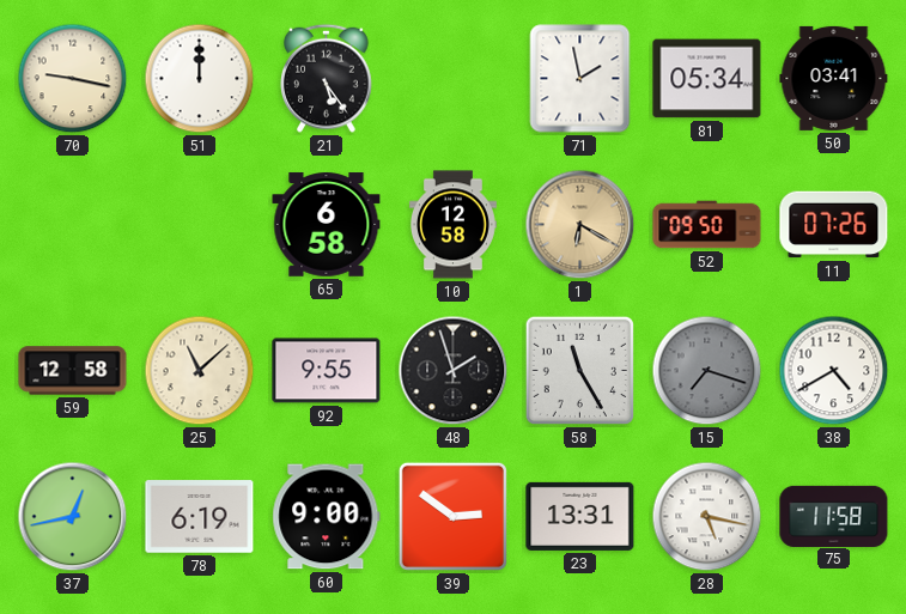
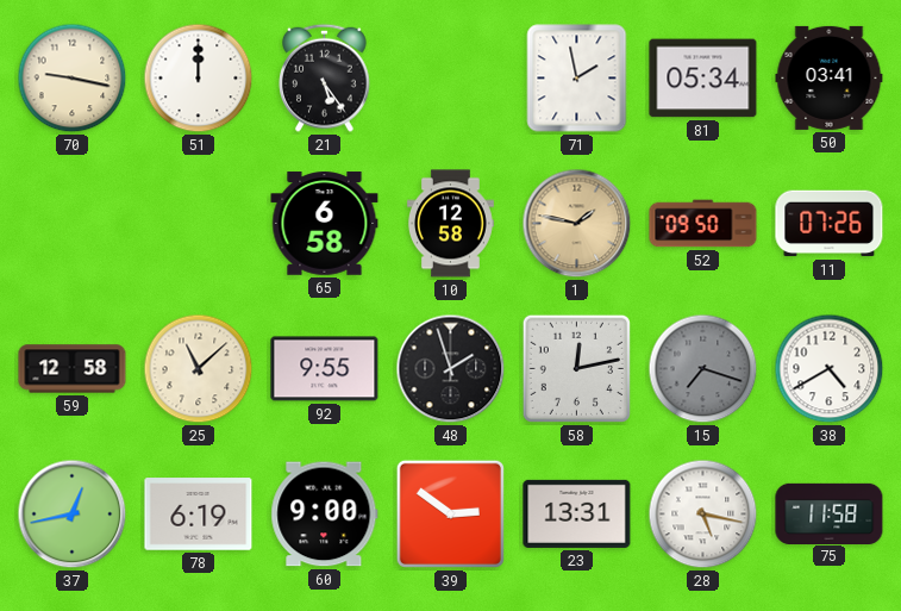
1: 6:20 -> 1:47 (577, 224)
58: 11:25 -> 12:13 (576, 368)
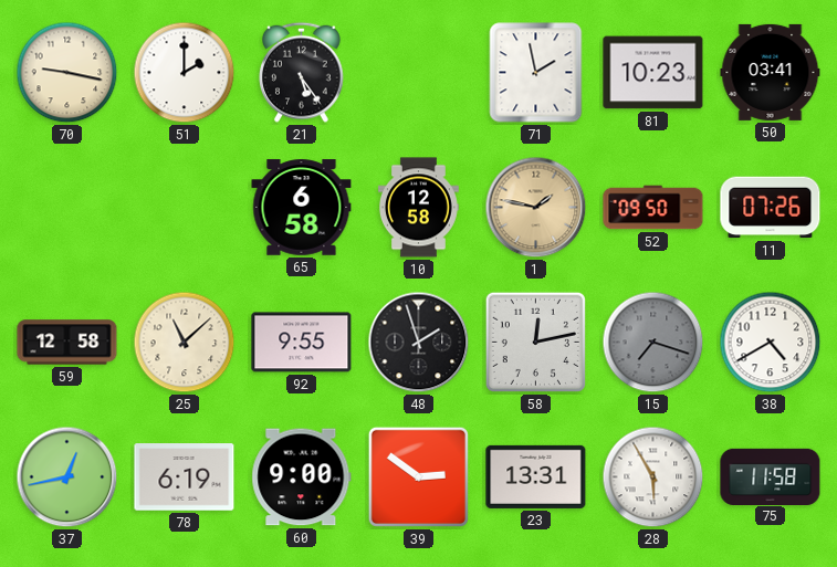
51: 12:00 -> 2:00 (185, 73)
81: 05:34 -> 10:23 (653, 73)
28: 5:17 -> 5:55 (653, 477)
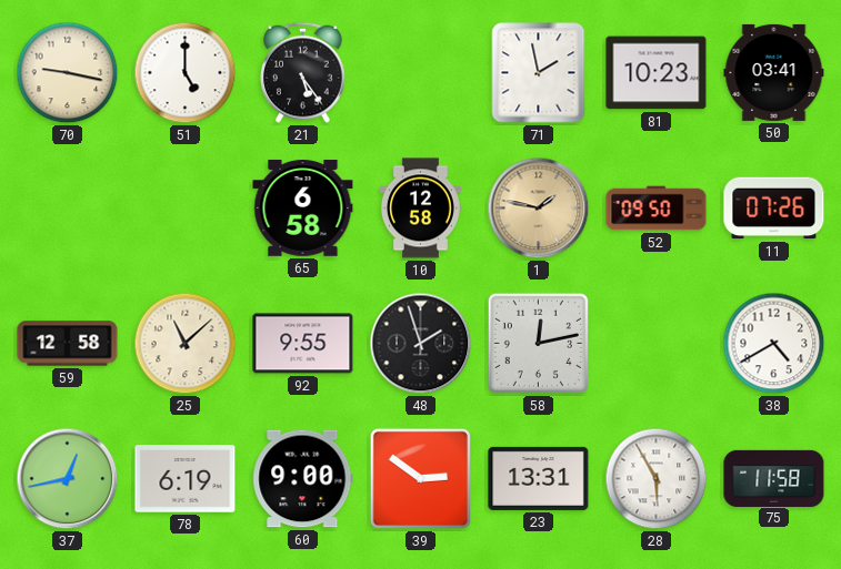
51: 2:00 -> 5:00 (186, 73)
15: 7:18 -> none (653, 343)
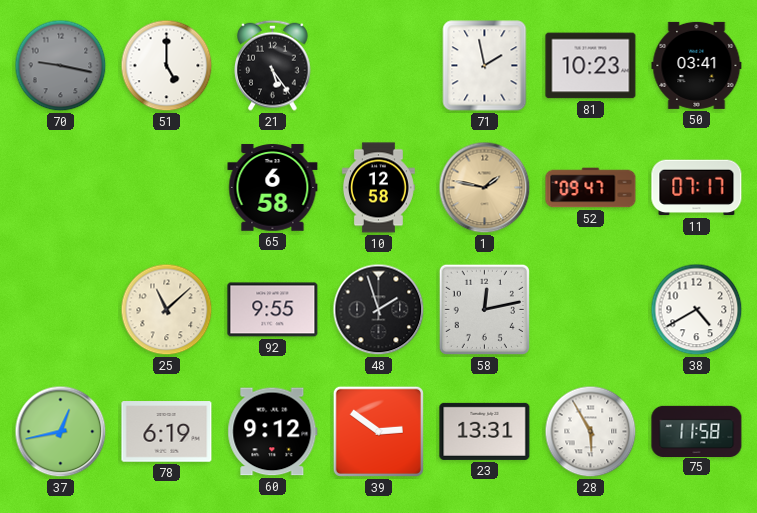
70 dial: cream -> grey (61, 66)
52: 09:50 -> 09:47 (591, 188)
11: 07:26 -> 07:17 (697, 188)
59: 12:58 -> none (68, 344)
60: 9:00 -> 9:12 (273, 432)
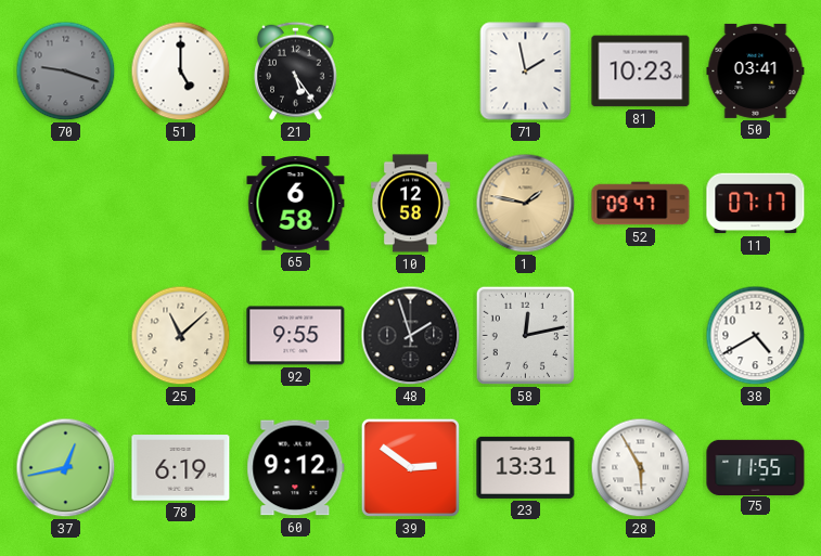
70: 9:17 -> 9:18 (66, 72)
75: 11:58 -> 11:55 (756, 467)
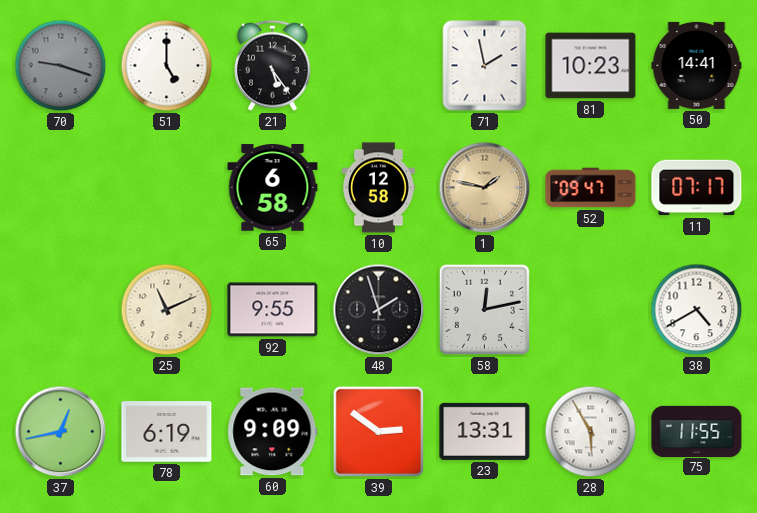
50: 03:41 -> 14:41 (697, 65)
25: 11:08 -> 11:11 (167, 310)
60: 9:12 -> 9:09 (273, 432)
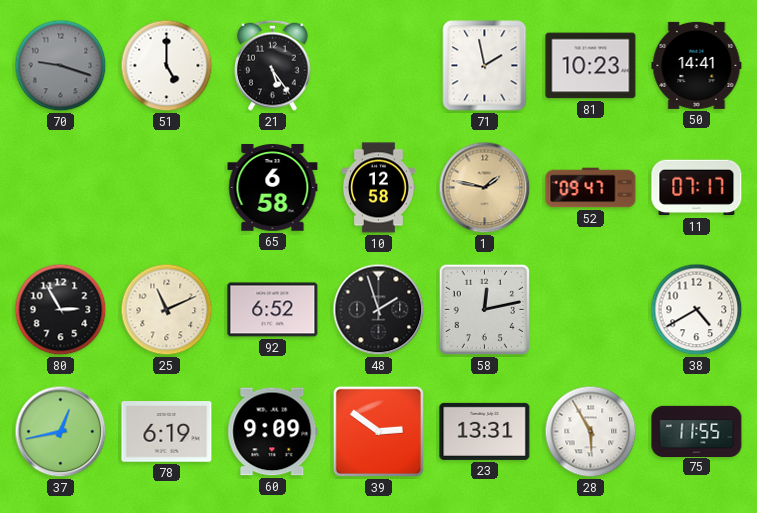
80: none -> 2:55 (61, 310)
92: 9:55 -> 6:52 (273, 310)
